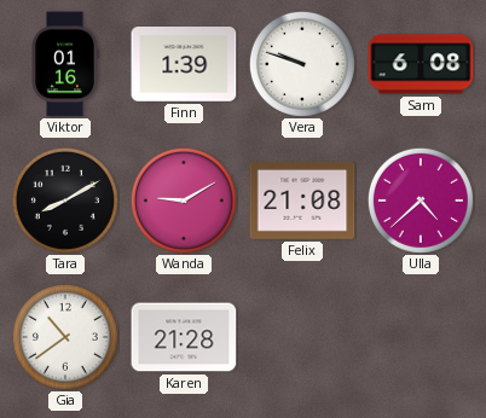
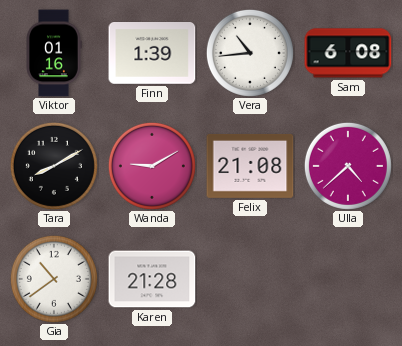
Vera: 9:48 -> 10:44 (250, 53)
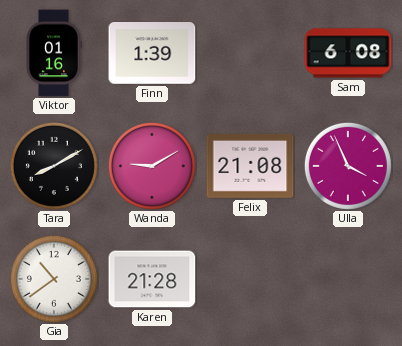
Vera: 10:44 -> none (250, 53)
Ulla: 4:38 -> 3:56 (348, 166)
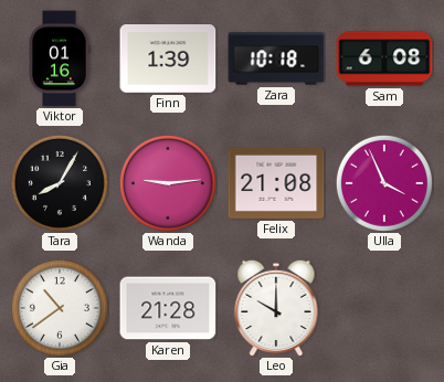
Zara: none -> 10:18 (276, 59)
Tara: 8:10 -> 8:05 (60, 183)
Wanda: 9:10 -> 9:14 (168, 183)
Leo: none -> 10:00 (276, 308)
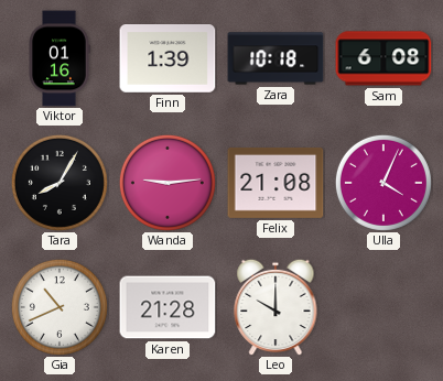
Ulla: 3:56 -> 4:04 (383, 183)
Gia: 10:39 -> 10:41 (60, 307)
